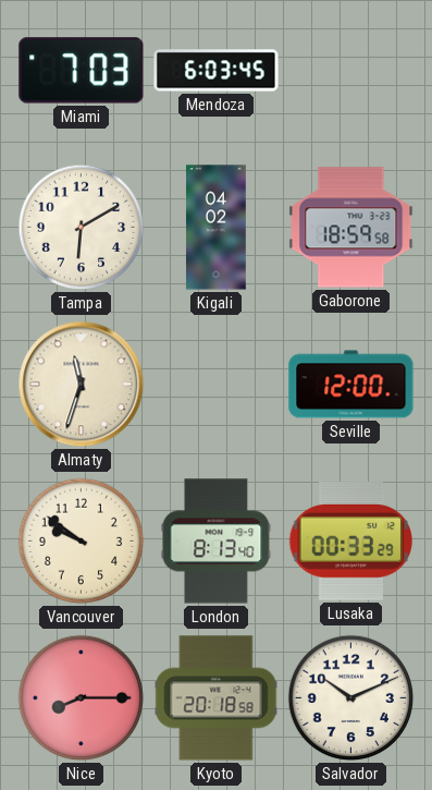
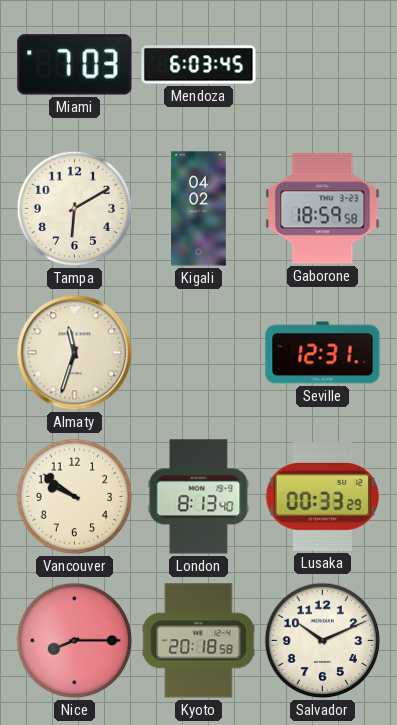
Seville: 12:00 -> 12:31 (323, 353)
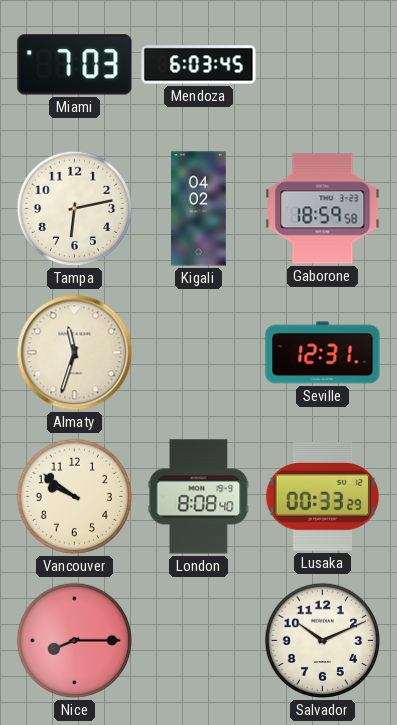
Tampa: 6:10 -> 6:13 (75, 209)
London: 8:13 -> 8:08 (199, 497)
Kyoto: 20:18 -> none (199, 641)
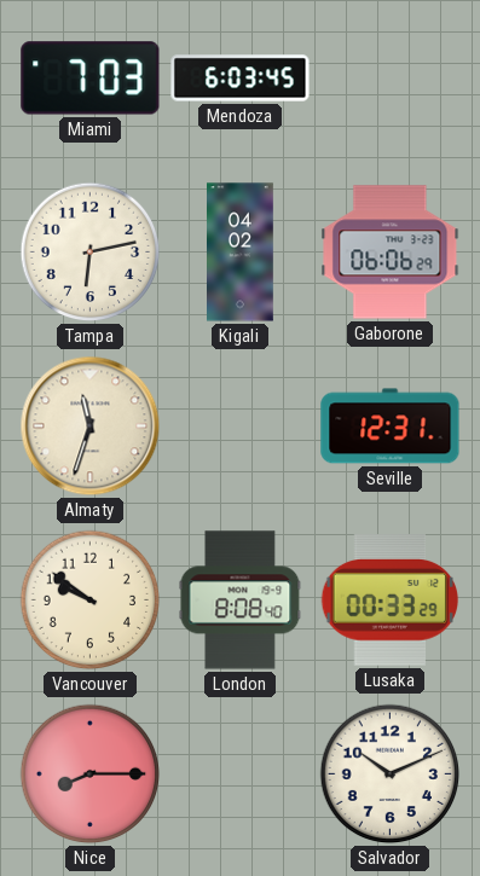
Gaborone: 18:59 -> 06:06 (391, 253)
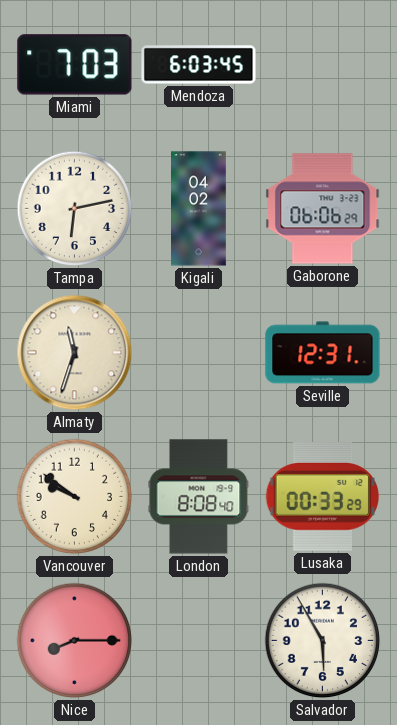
Salvador: 10:11 -> 5:55 (323, 641)
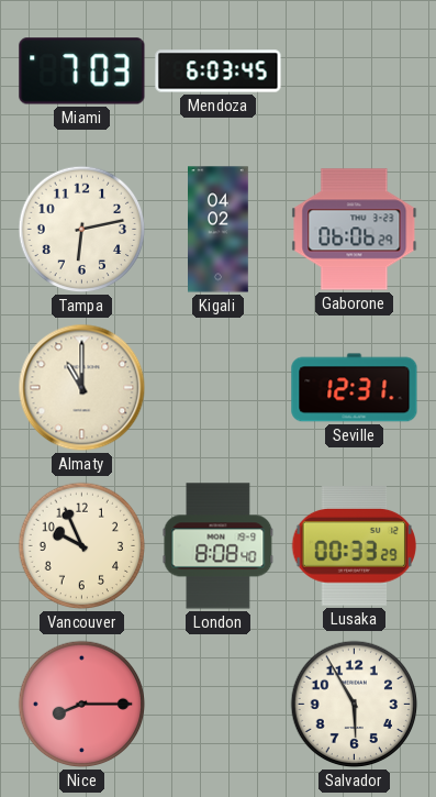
Almaty: 11:33 -> 11:00 (82, 388)
Vancouver: 9:51 -> 9:56 (82, 546)
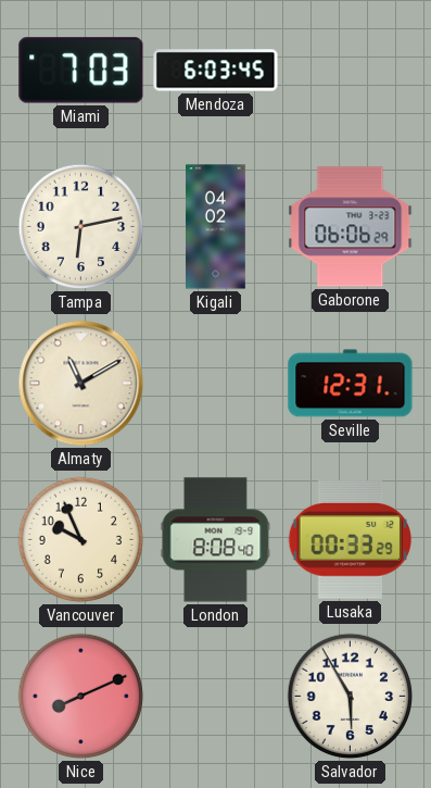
Almaty: 11:00 -> 11:10 (81, 384)
Nice: 8:15 -> 8:11 (81, 697)
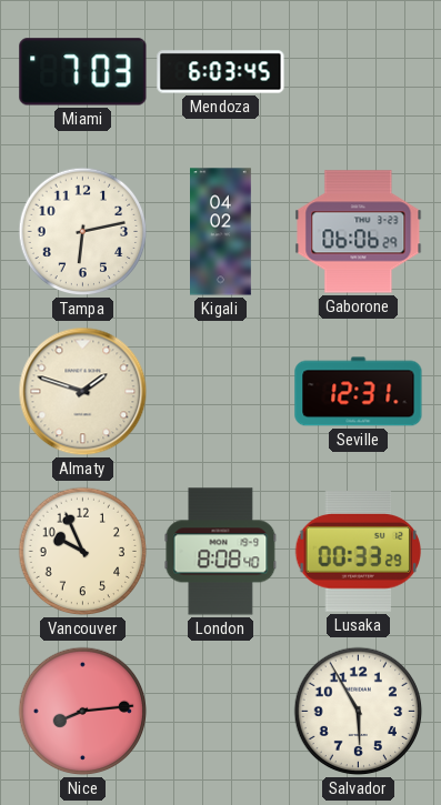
Almaty: 11:10 -> 1:48 (83, 392)
Nice: 8:11 -> 8:14 (83, 712)
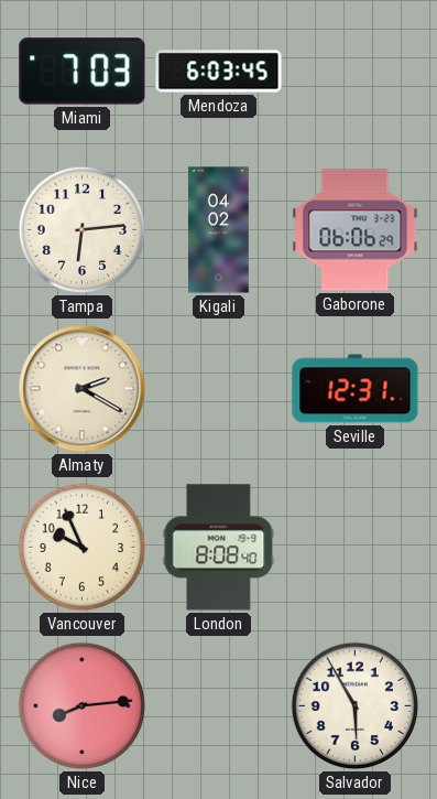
Tampa: 6:13 -> 6:14 (83, 230)
Almaty: 1:48 -> 2:20 (83, 389)
Lusaka: 00:33 -> none (358, 552)
